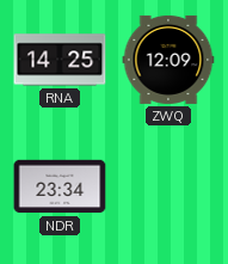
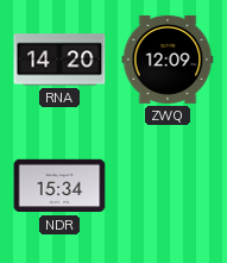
RNA: 14:25 -> 14:20 (59, 60)
NDR: 23:34 -> 15:34 (59, 186)
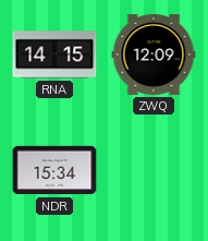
RNA: 14:20 -> 14:15 (54, 55)
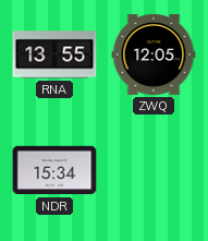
RNA: 14:15 -> 13:55 (54, 55)
ZWQ: 12:09 -> 12:05 (154, 55)
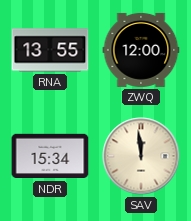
ZWQ: 12:05 -> 12:00 (141, 50)
SAV: none -> 11:59 (141, 156)
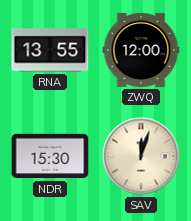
NDR: 15:34 -> 15:30 (50, 156)
SAV: 11:59 -> 12:03 (141, 156)
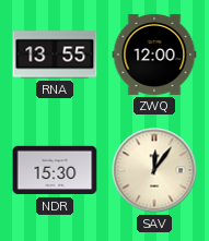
SAV: 12:03 -> 12:06 (154, 170)
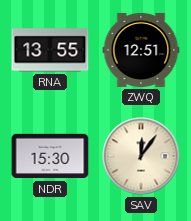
ZWQ: 12:00 -> 12:51 (141, 50)
